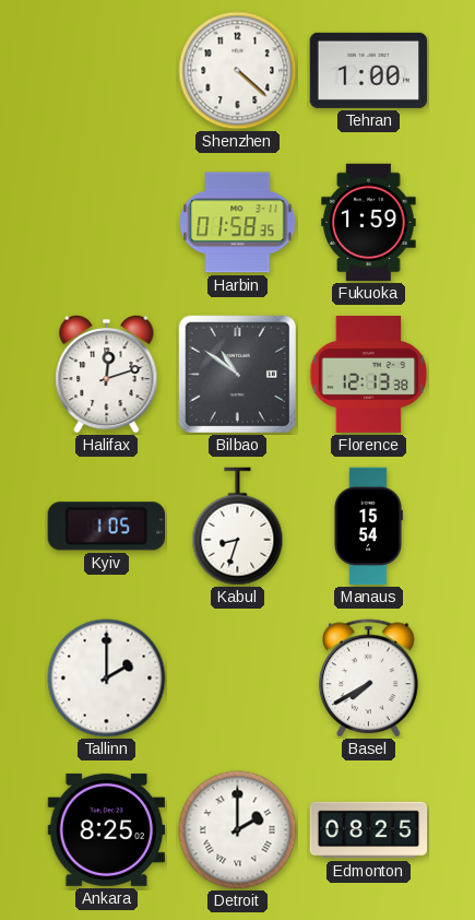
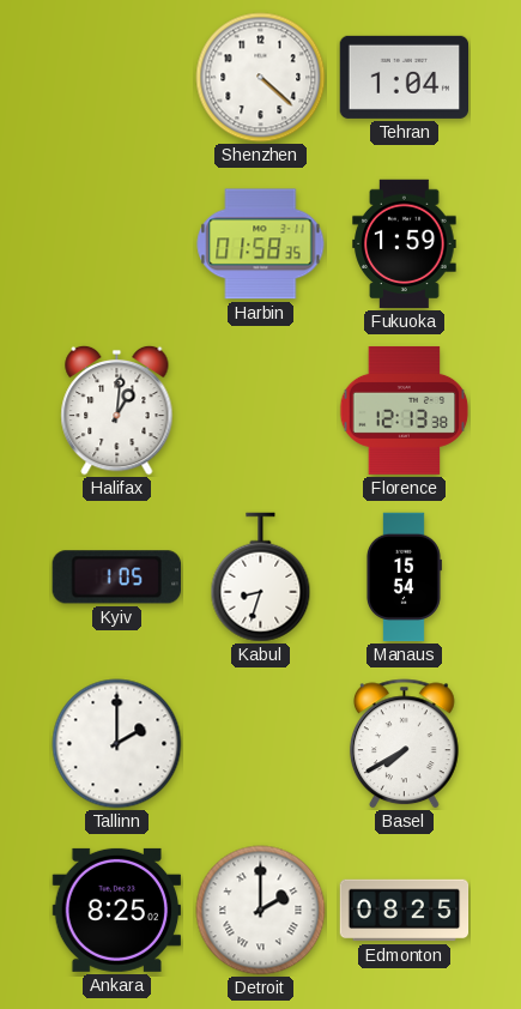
Tehran: 1:00 -> 1:04 (405, 77)
Halifax: 12:12 -> 1:01 (117, 410)
Bilbao: 10:51 -> none (237, 374)
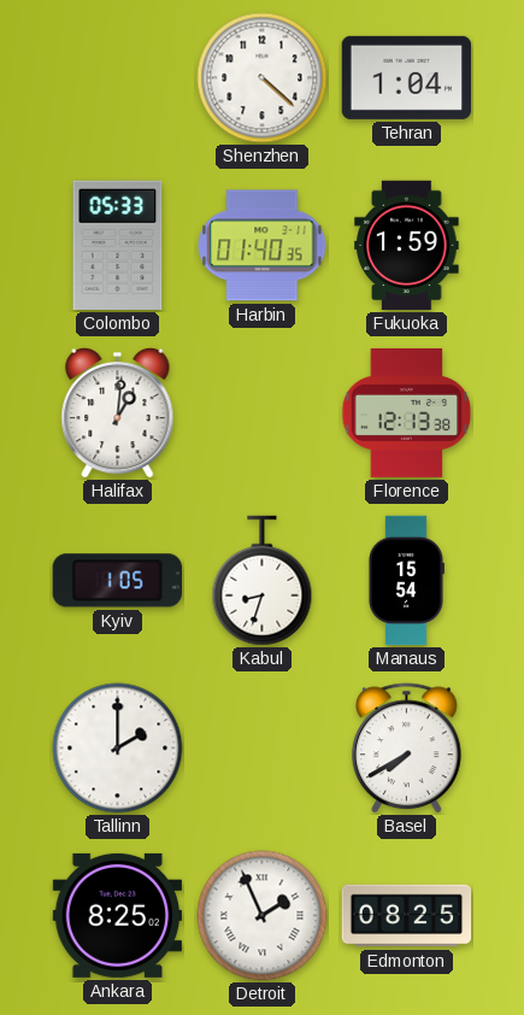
Colombo: none -> 05:33 (118, 246)
Harbin: 01:58 -> 01:40 (263, 246)
Detroit: 2:00 -> 1:56 (263, 916)
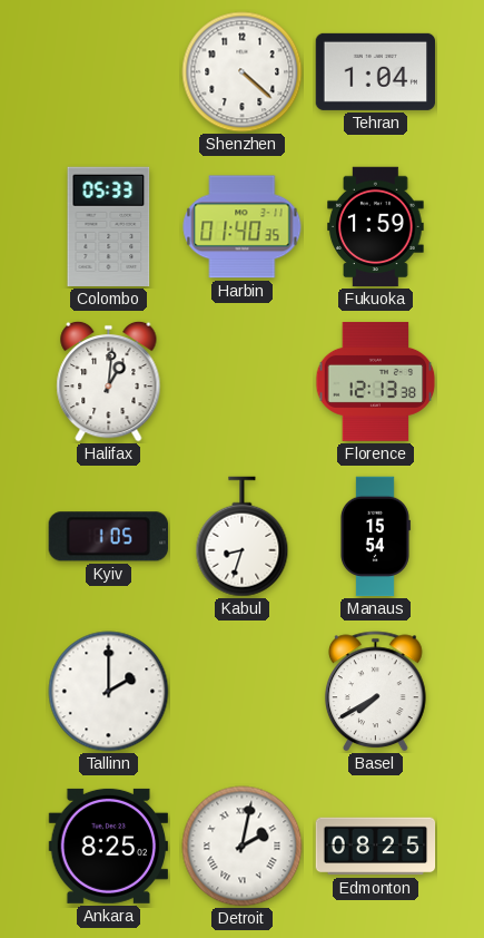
Detroit: 1:56 -> 2:02 (243, 847)
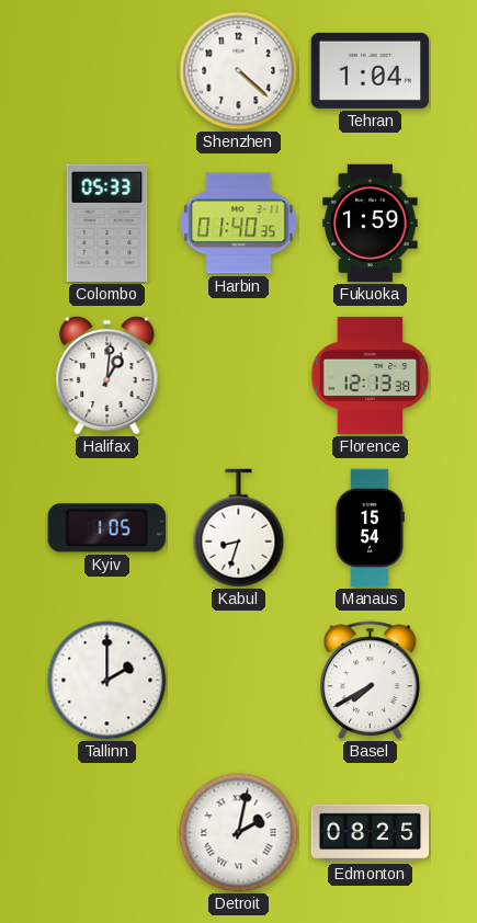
Ankara: 8:25 -> none (108, 846)
